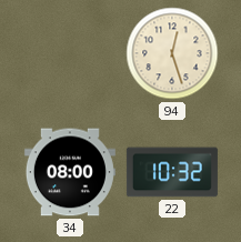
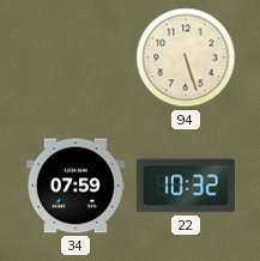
94: 12:27 -> 5:27 (186, 57)
34: 08:00 -> 07:59 (75, 186)
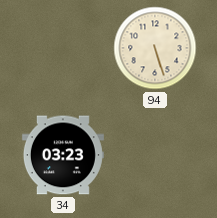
34: 07:59 -> 03:23 (63, 155)
22: 10:32 -> none (186, 186)
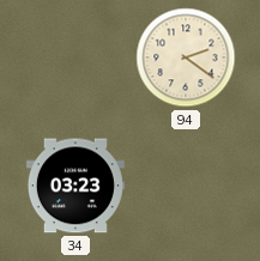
94: 5:27 -> 2:21 (186, 57)
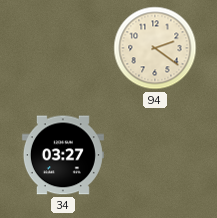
34: 03:23 -> 03:27 (63, 155)
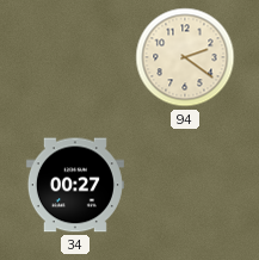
34: 03:27 -> 00:27 (75, 185)
